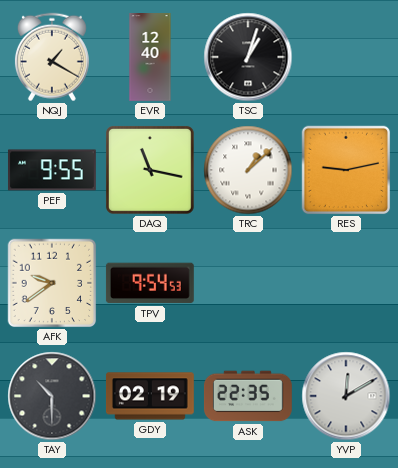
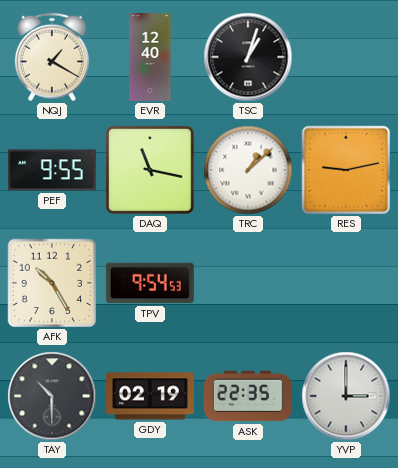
AFK: 9:39 -> 10:25 (52, 283)
YVP: 12:10 -> 3:00 (346, 396)
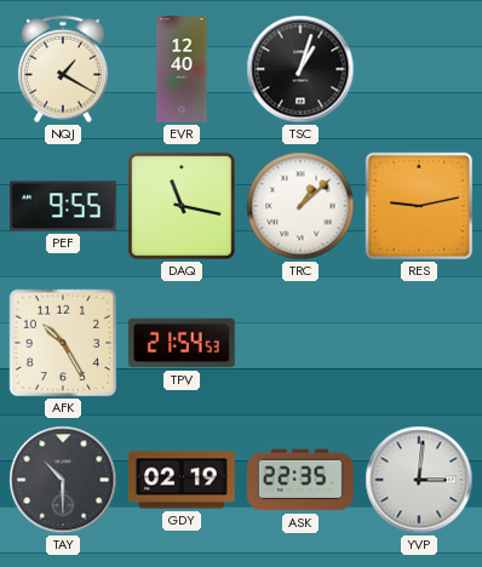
TPV: 9:54 -> 21:54 (182, 343)
YVP: 3:00 -> 3:01 (419, 480)
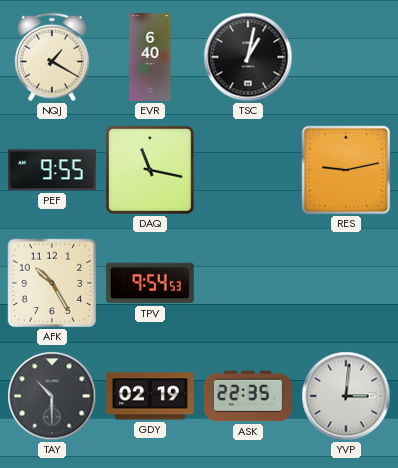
EVR: 12:40 -> 6:40 (150, 58)
TSC: 1:03 -> 1:02 (248, 57)
TRC: 1:08 -> none (300, 206)
TPV: 21:54 -> 9:54 (150, 283)
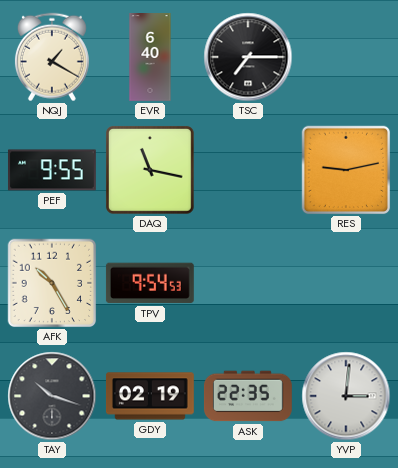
TSC: 1:02 -> 7:15 (248, 57)
TAY: 10:30 -> 10:18 (52, 396)
